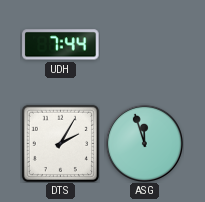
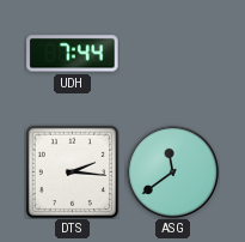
DTS: 2:05 -> 2:16 (72, 171)
ASG: 11:57 -> 11:39 (172, 171)
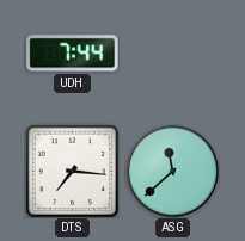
DTS: 2:16 -> 7:16 (72, 171)
ASG: 11:39 -> 11:38 (172, 171)
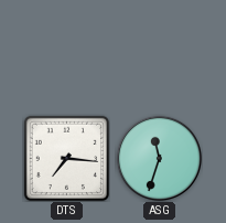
UDH: 7:44 -> none (73, 54)
ASG: 11:38 -> 11:33 (159, 158)
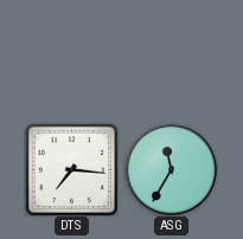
ASG: 11:33 -> 11:35 (171, 169)
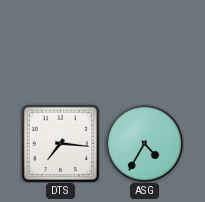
ASG: 11:35 -> 4:35 (144, 143)
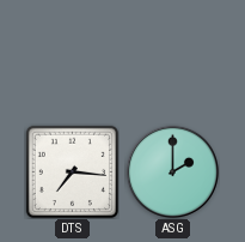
ASG: 4:35 -> 2:00 (172, 171)
